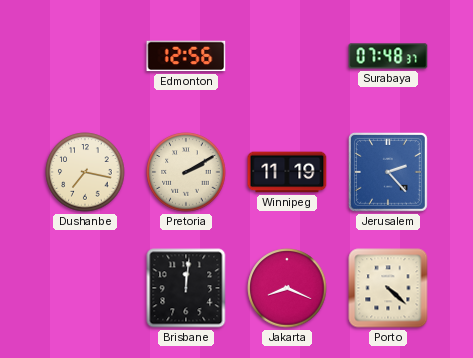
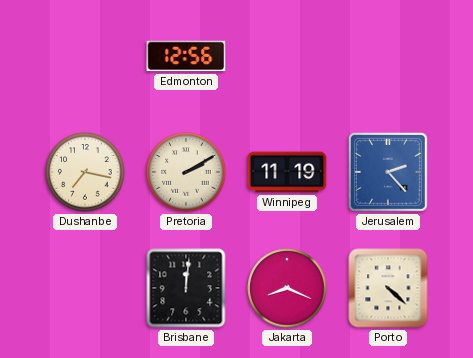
Surabaya: 07:48 -> none (388, 56)
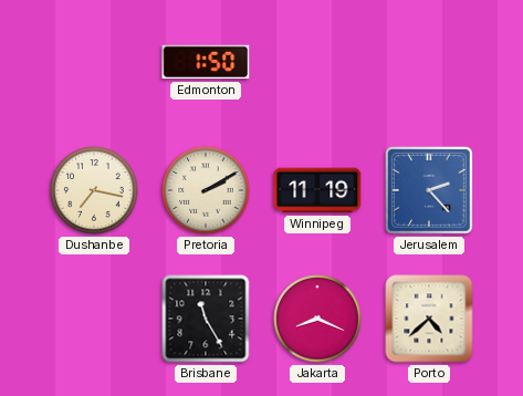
Edmonton: 12:56 -> 1:50 (206, 62)
Brisbane: 12:01 -> 11:25 (206, 319)
Porto: 4:22 -> 4:38 (429, 319)
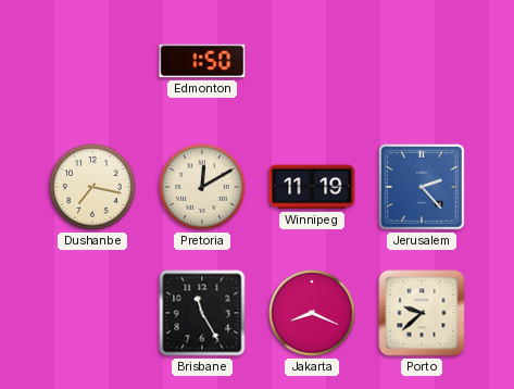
Pretoria: 2:10 -> 12:10 (202, 187)
Porto: 4:38 -> 9:38 (422, 313)
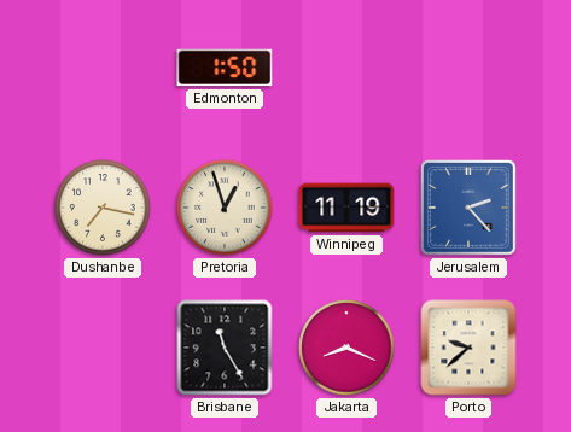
Pretoria: 12:10 -> 12:57 (225, 208)
